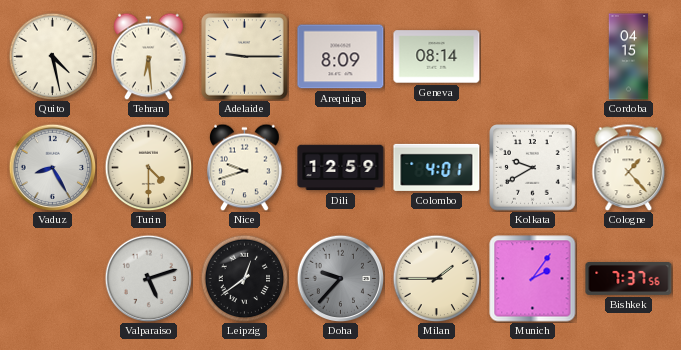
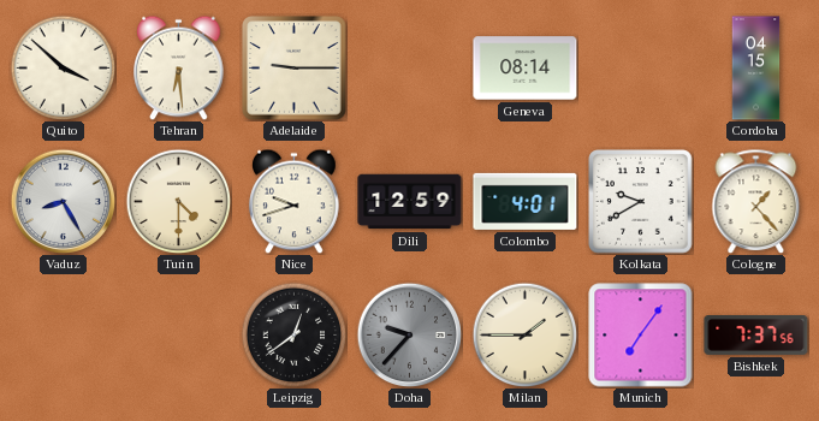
Quito: 4:28 -> 3:52 (63, 67)
Arequipa: 8:09 -> none (341, 57)
Valparaiso: 5:12 -> none (148, 278)
Munich: 2:06 -> 7:06 (641, 336)
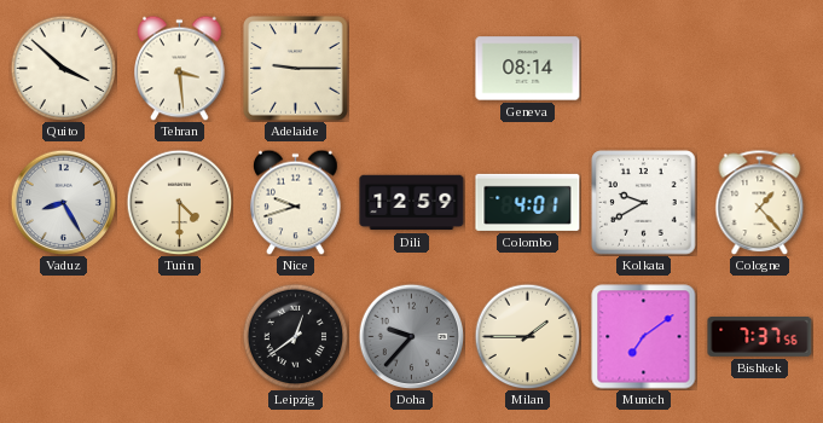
Tehran: 6:29 -> 3:29 (180, 68)
Cordoba: 04:15 -> none (756, 69)
Munich: 7:06 -> 7:09 (644, 337)
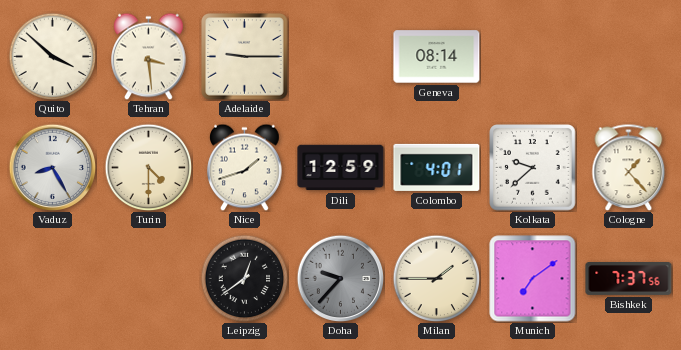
Nice: 9:42 -> 1:42 (245, 167)
Kolkata: 9:40 -> 9:38 (533, 168)
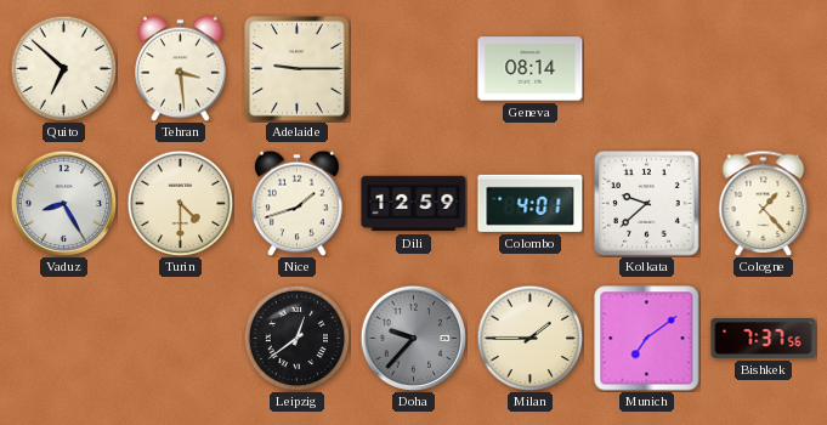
Quito: 3:52 -> 6:52 (63, 68)
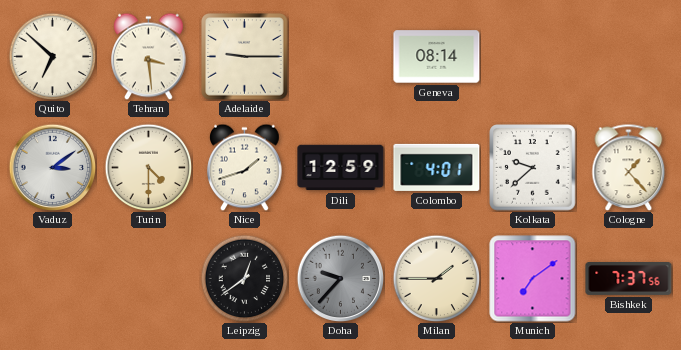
Vaduz: 8:25 -> 3:09 (52, 167)
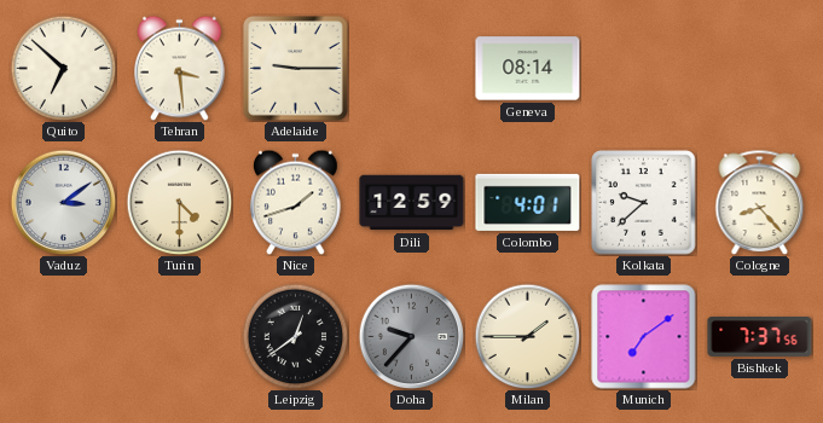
Cologne: 1:23 -> 8:23 (760, 202)
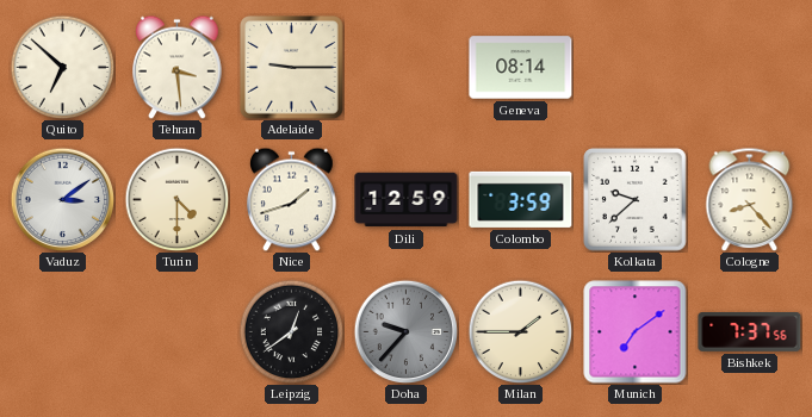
Colombo: 4:01 -> 3:59 (521, 199)
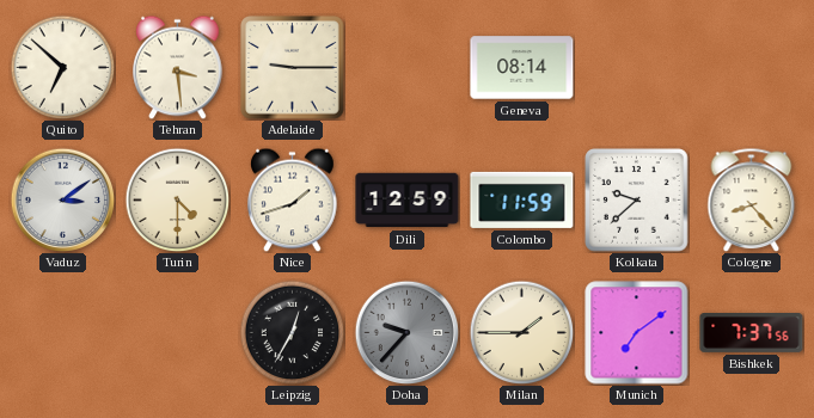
Colombo: 3:59 -> 11:59 (522, 199)
Leipzig: 12:39 -> 12:35 (292, 332)
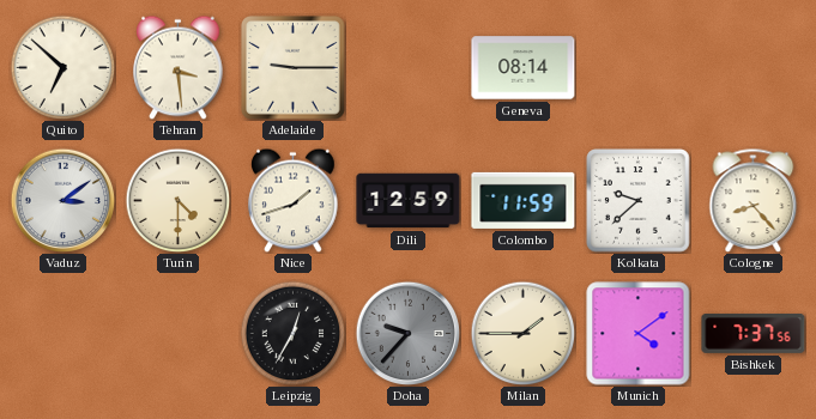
Munich: 7:09 -> 4:09 (639, 334)
